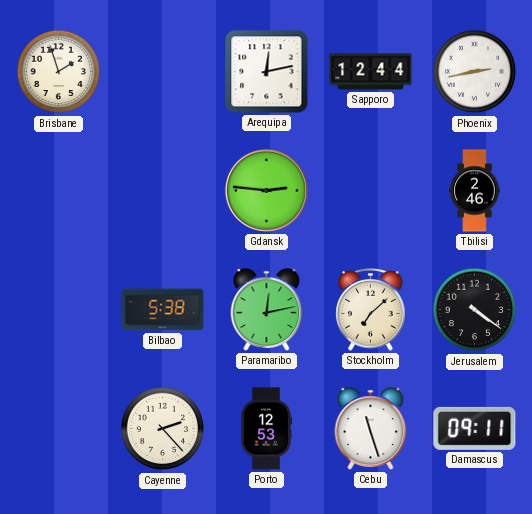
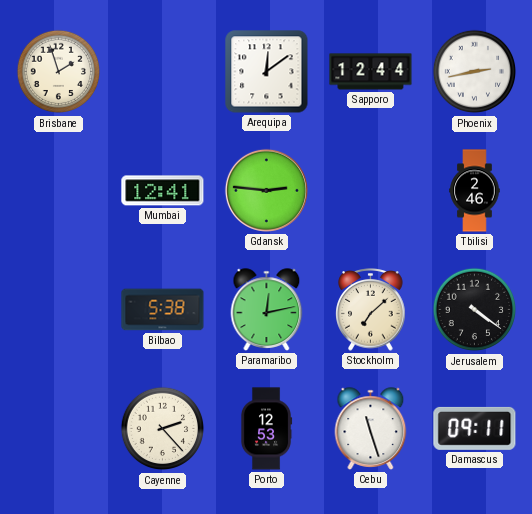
Arequipa: 12:13 -> 12:09 (267, 72)
Mumbai: none -> 12:41 (163, 191)
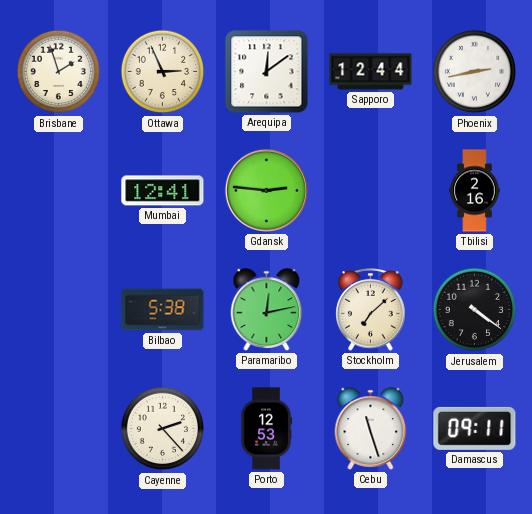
Ottawa: none -> 2:56 (163, 72)
Tbilisi: 2:46 -> 2:16 (475, 191)
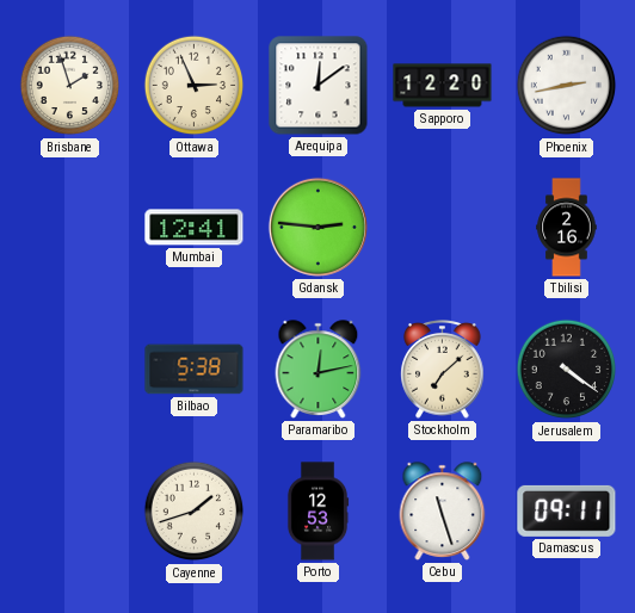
Sapporo: 12:44 -> 12:20 (443, 86)
Cayenne: 2:23 -> 1:42 (195, 512)
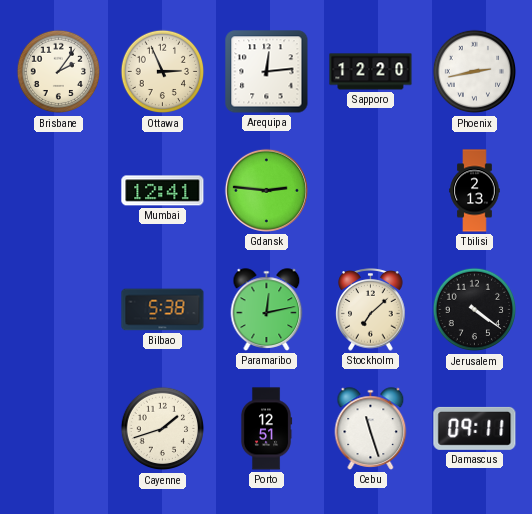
Brisbane: 1:57 -> 2:06 (59, 72)
Arequipa: 12:09 -> 12:14 (267, 72)
Tbilisi: 2:16 -> 2:13 (475, 191)
Porto: 12:53 -> 12:51 (266, 429)
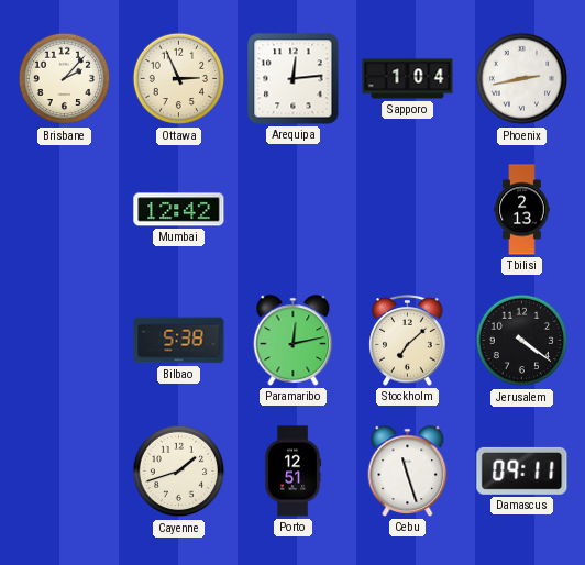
Brisbane: 2:06 -> 2:07 (65, 79)
Sapporo: 12:20 -> 1:04 (408, 79)
Mumbai: 12:41 -> 12:42 (179, 210)
Gdansk: 2:46 -> none (266, 190)
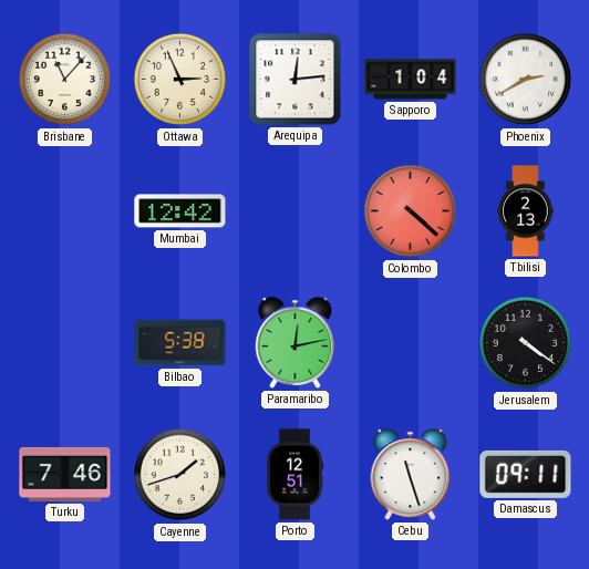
Brisbane: 2:07 -> 11:07 (65, 80)
Phoenix: 2:43 -> 2:40 (526, 80)
Colombo: none -> 4:22 (411, 211)
Stockholm: 7:08 -> none (408, 341)
Turku: none -> 7:46 (65, 474)
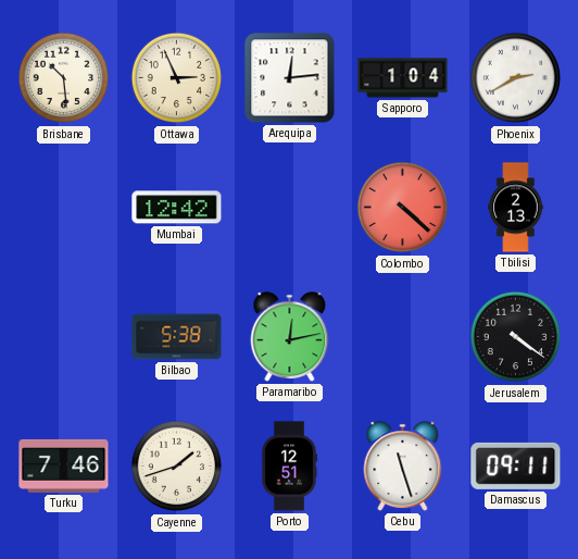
Brisbane: 11:07 -> 10:29 (64, 78)
